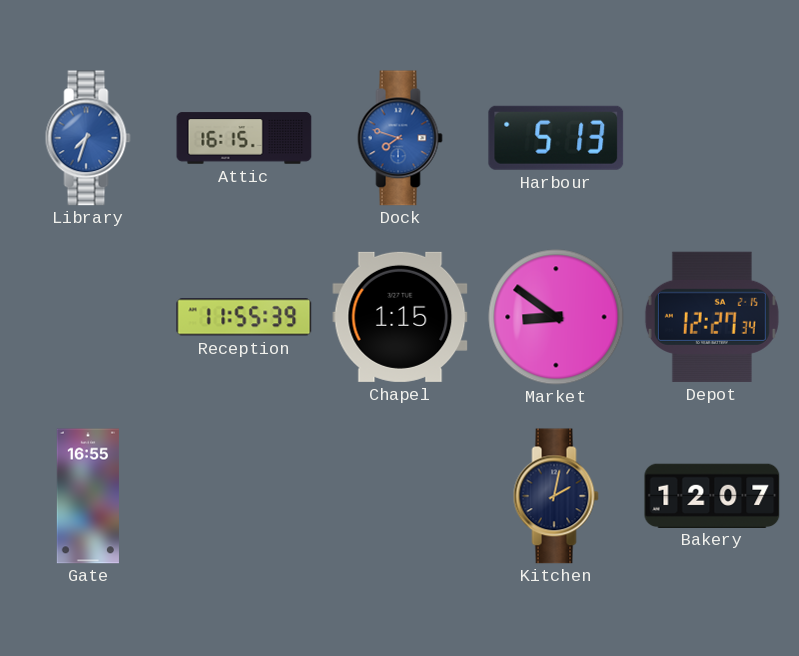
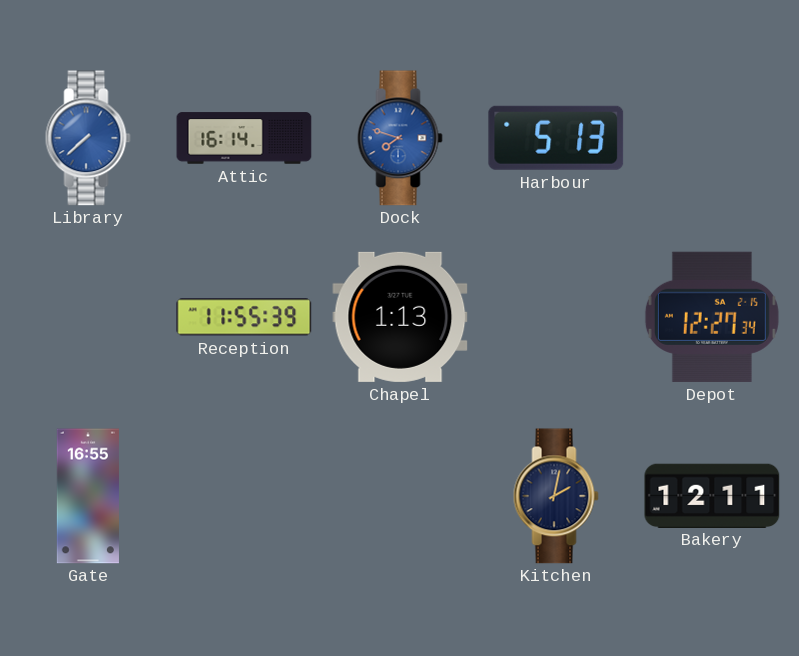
Library: 7:33 -> 7:38 (88, 138)
Attic: 16:15 -> 16:14 (244, 138)
Chapel: 1:15 -> 1:13 (400, 317)
Market: 8:51 -> none (556, 317)
Bakery: 12:07 -> 12:11 (712, 495)
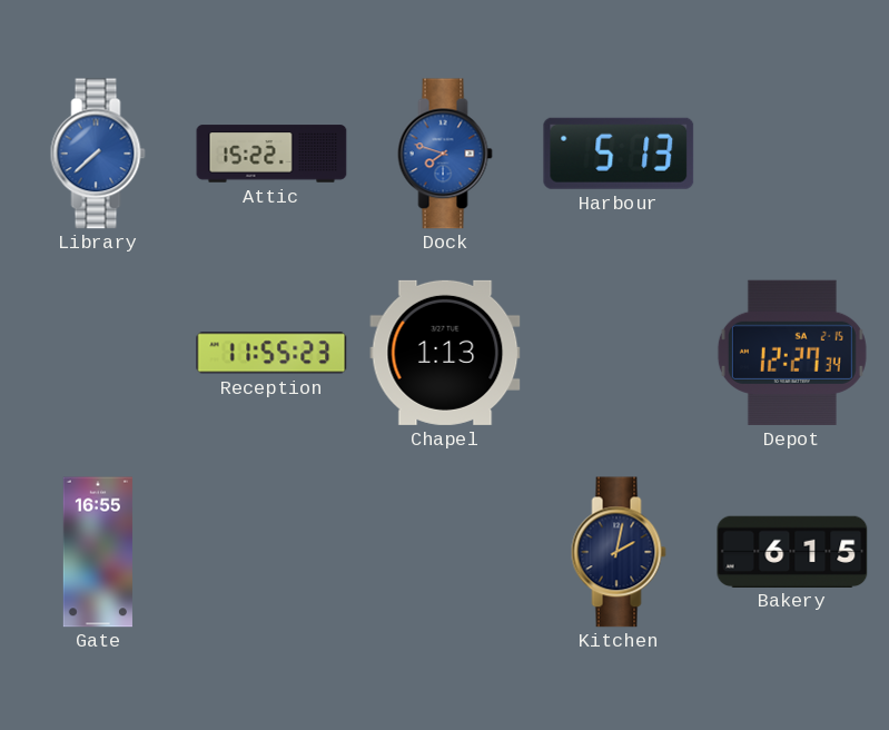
Attic: 16:14 -> 15:22 (271, 154)
Reception: 11:55:39 -> 11:55:23 (271, 353)
Bakery: 12:11 -> 6:15 (792, 551)
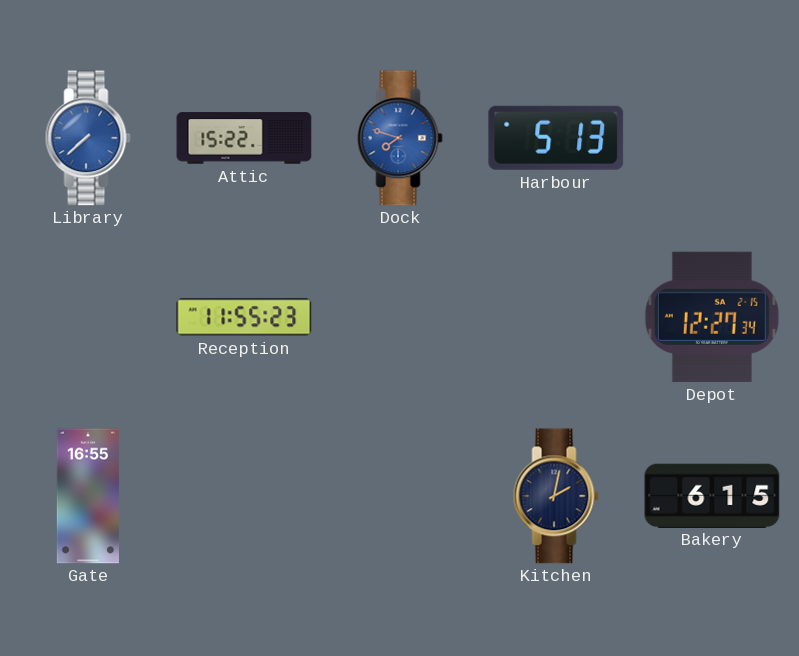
Chapel: 1:13 -> none (445, 353)
